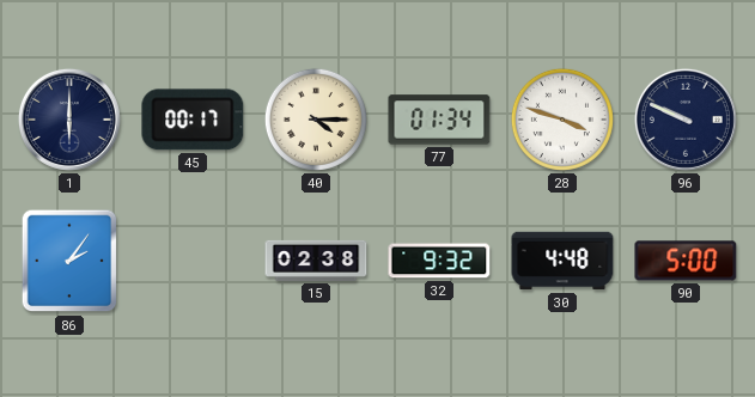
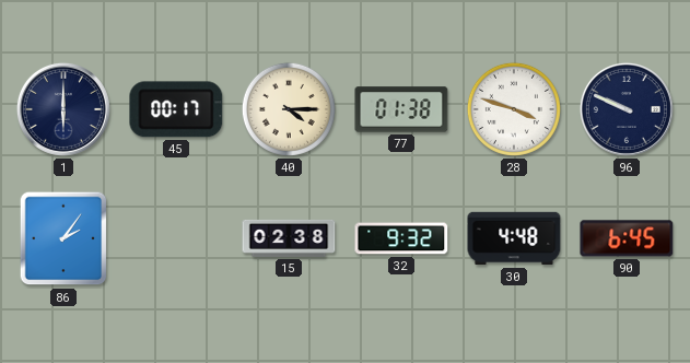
77: 01:34 -> 01:38 (401, 109)
90: 5:00 -> 6:45 (627, 238)
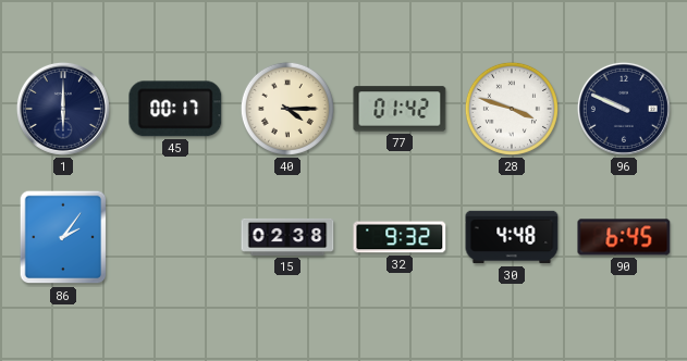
77: 01:38 -> 01:42 (400, 109)
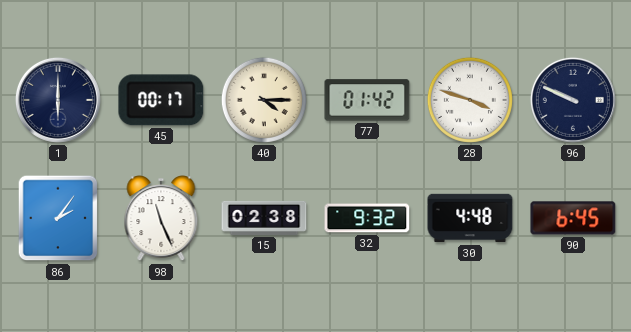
98: none -> 11:26 (161, 219)
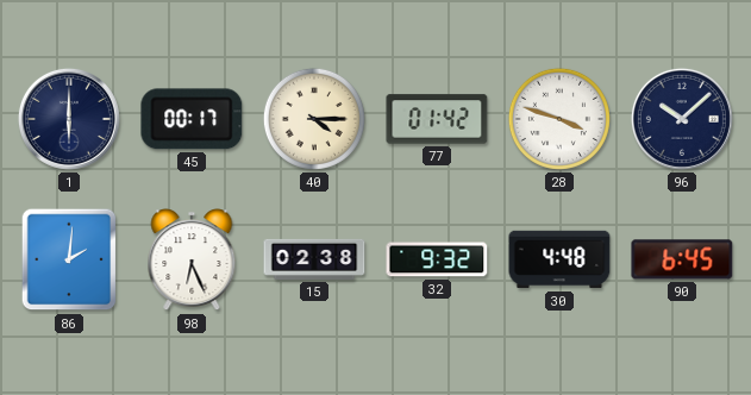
96: 9:49 -> 10:08 (682, 119)
86: 2:06 -> 2:01 (69, 259)
98: 11:26 -> 6:26 (192, 261)
